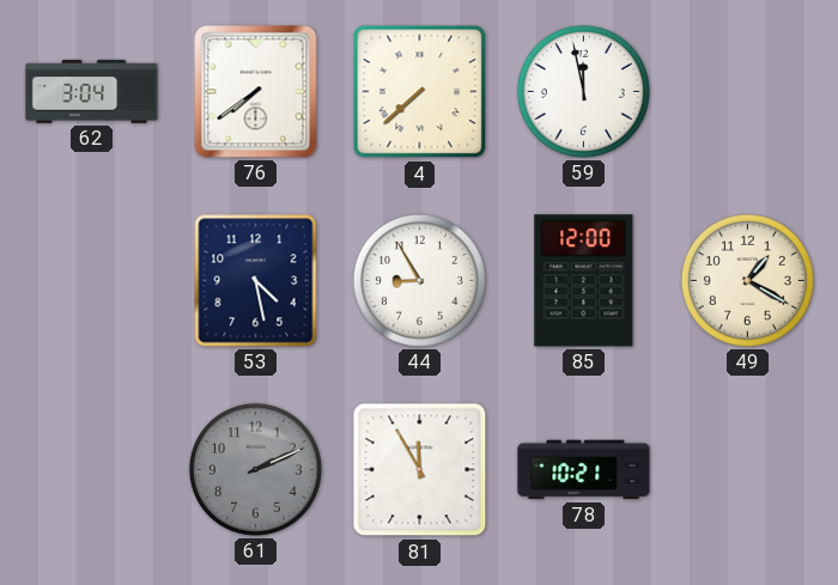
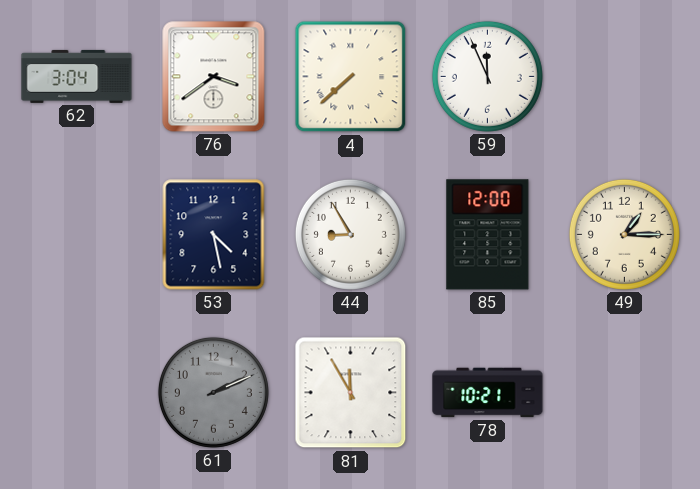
76: 7:39 -> 3:39 (214, 77)
59: 11:58 -> 11:56 (487, 76)
49: 1:20 -> 1:15 (624, 234)
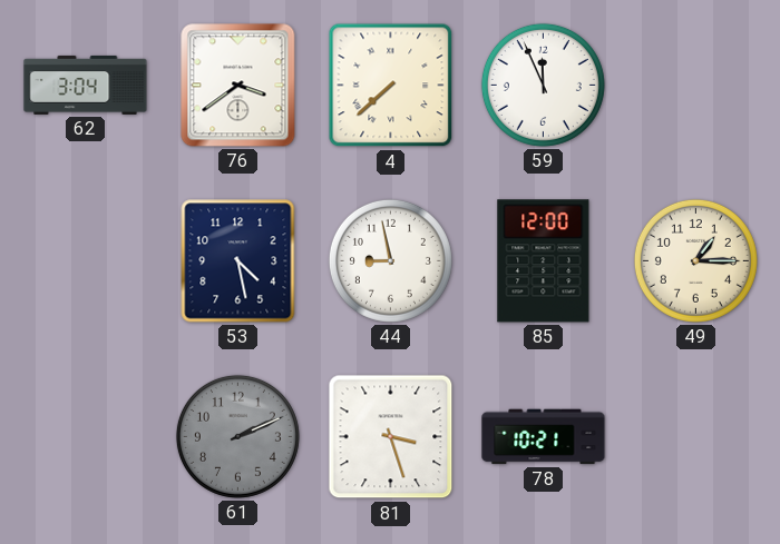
44: 8:55 -> 8:58 (390, 260)
81: 11:55 -> 3:27 (391, 437)
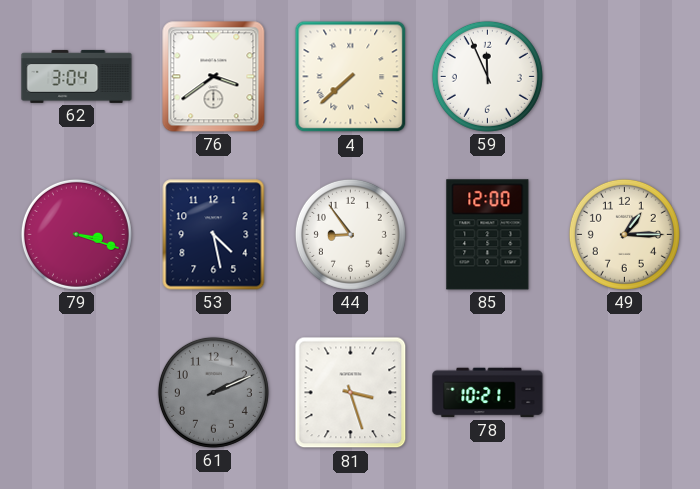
79: none -> 3:18 (76, 234)
44: 8:58 -> 8:54 (350, 234)
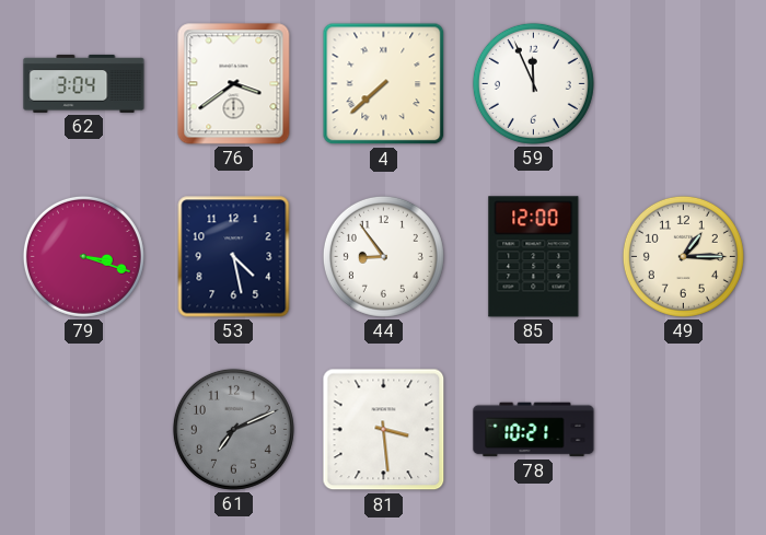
61: 2:11 -> 7:11 (233, 429)
81: 3:27 -> 3:29 (384, 430)
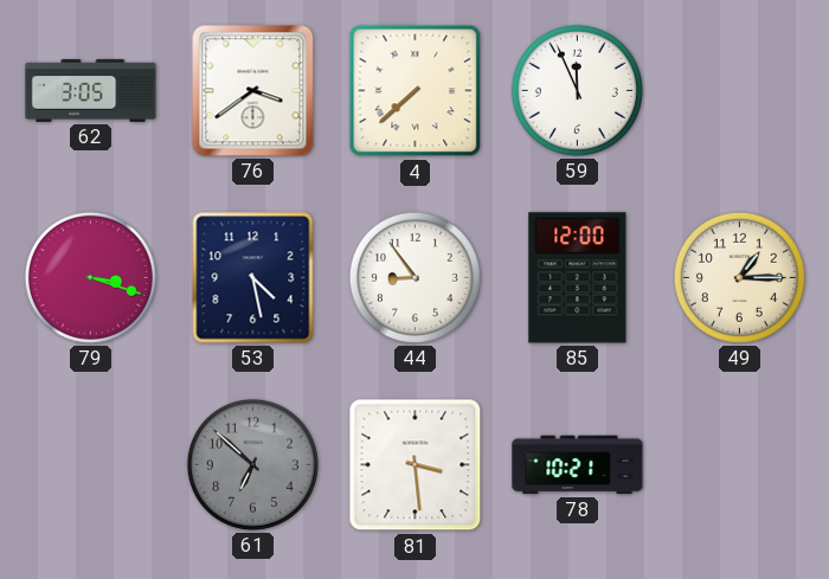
62: 3:04 -> 3:05 (91, 90)
61: 7:11 -> 6:52 (252, 464)
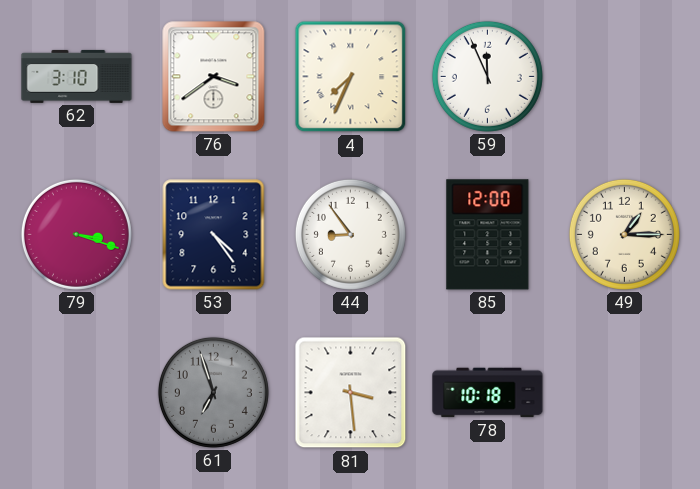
62: 3:05 -> 3:10 (77, 76)
4: 7:38 -> 7:34 (351, 77)
53: 4:28 -> 4:24 (214, 235)
61: 6:52 -> 6:57 (213, 392)
78: 10:21 -> 10:18 (488, 393)
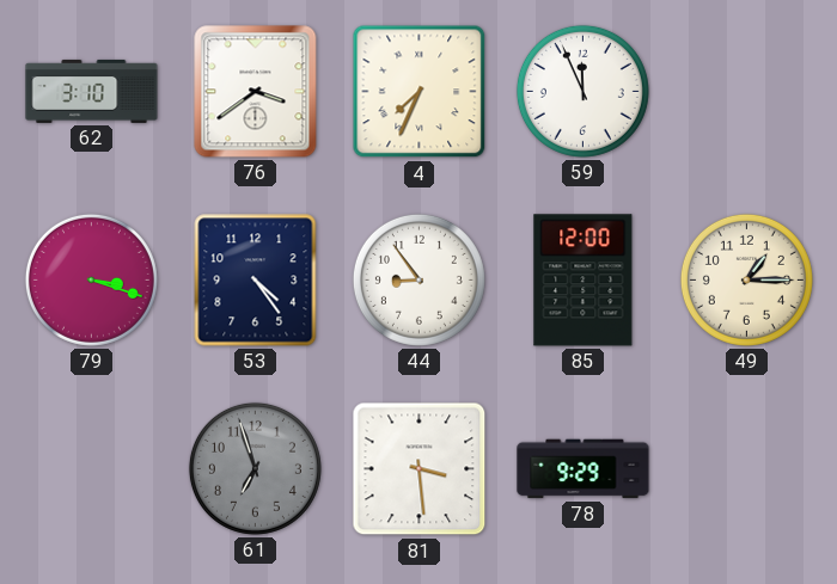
78: 10:18 -> 9:29 (584, 469)
